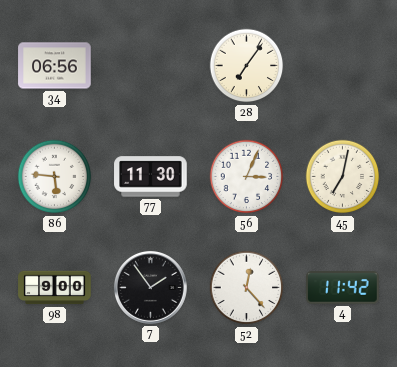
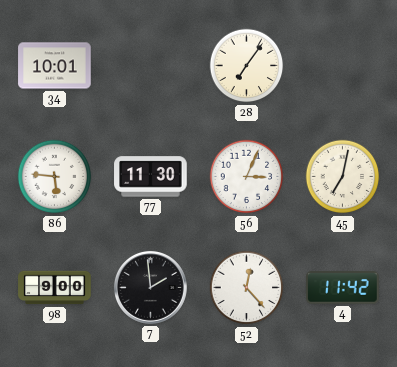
34: 06:56 -> 10:01 (55, 66)
7: 1:54 -> 1:59 (150, 287)
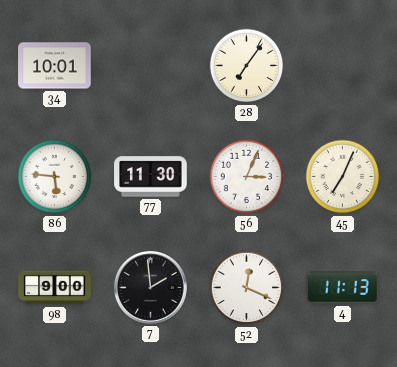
45: 7:02 -> 7:04 (343, 177)
52: 12:23 -> 12:19 (247, 288)
4: 11:42 -> 11:13 (343, 288)
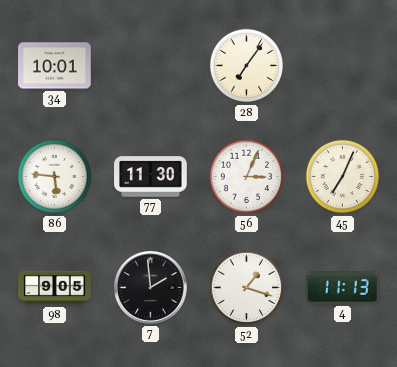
98: 9:00 -> 9:05 (55, 288)
52: 12:19 -> 1:18 (247, 288)
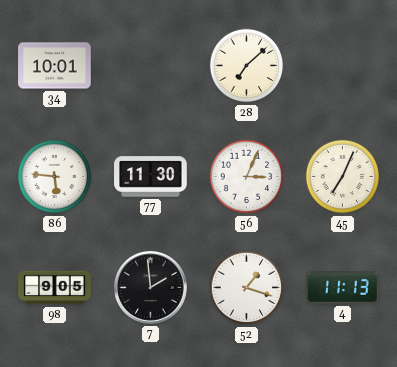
28: 7:06 -> 7:08 (247, 66)
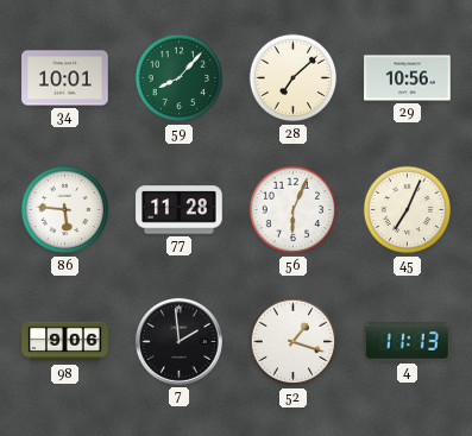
59: none -> 8:07 (180, 78)
29: none -> 10:56 (408, 78)
77: 11:30 -> 11:28 (180, 210)
56: 3:04 -> 6:04 (294, 210)
98: 9:05 -> 9:06 (65, 342)
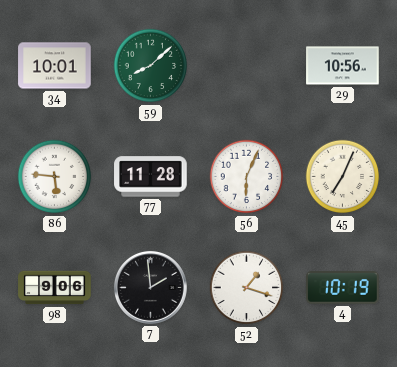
59: 8:07 -> 8:08 (151, 66)
28: 7:08 -> none (294, 78)
4: 11:13 -> 10:19 (343, 288)
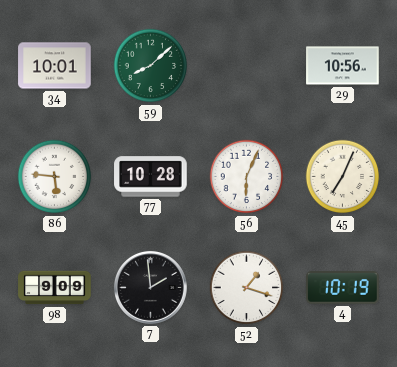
77: 11:28 -> 10:28 (151, 177)
98: 9:06 -> 9:09 (55, 288)
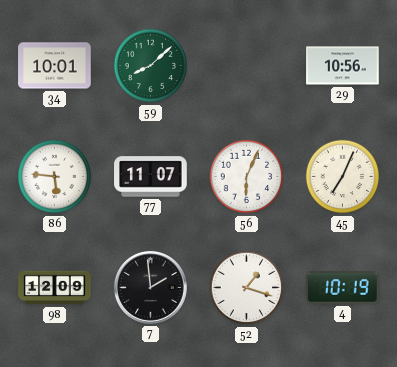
77: 10:28 -> 11:07 (151, 177)
98: 9:09 -> 12:09 (55, 288)
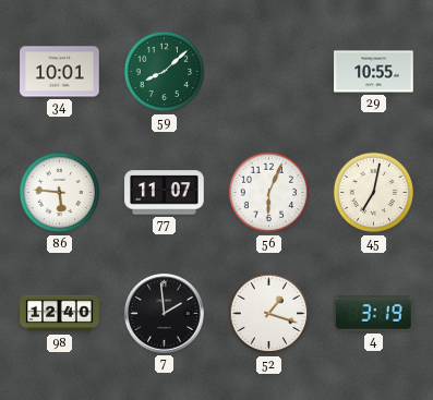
29: 10:56 -> 10:55 (374, 72)
45: 7:04 -> 7:02 (374, 193)
98: 12:09 -> 12:40 (60, 314)
4: 10:19 -> 3:19 (374, 314)
